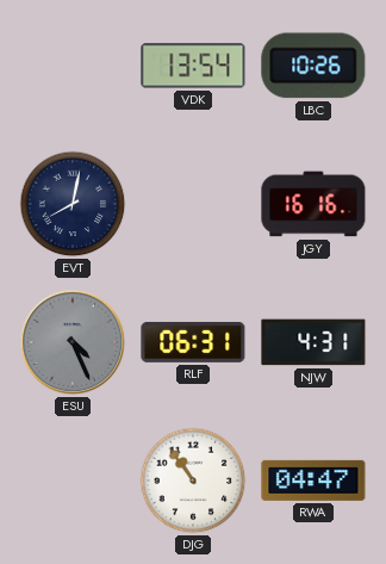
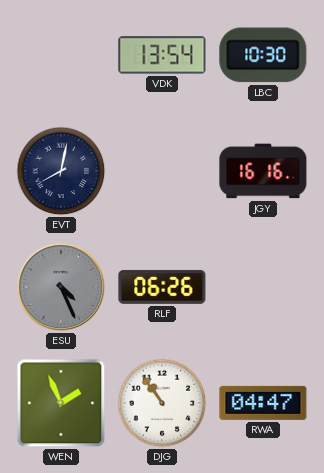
LBC: 10:26 -> 10:30 (263, 55)
RLF: 06:31 -> 06:26 (162, 287)
NJW: 4:31 -> none (313, 342)
WEN: none -> 1:56 (61, 403)
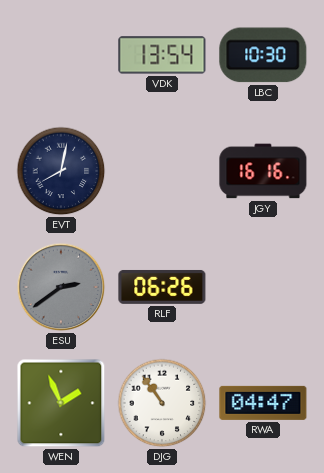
ESU: 4:26 -> 2:39 (61, 287)
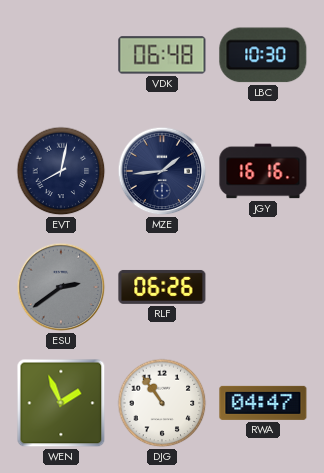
VDK: 13:54 -> 06:48 (162, 55)
MZE: none -> 1:44 (162, 171)
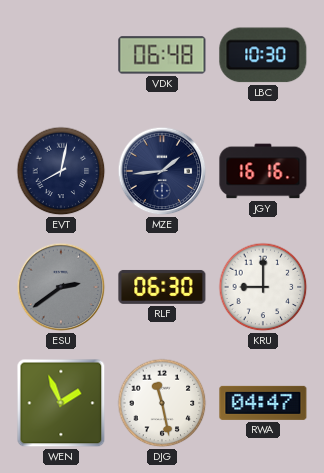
RLF: 06:26 -> 06:30 (162, 287)
KRU: none -> 9:00 (263, 287)
DJG: 10:54 -> 11:28 (162, 403)
